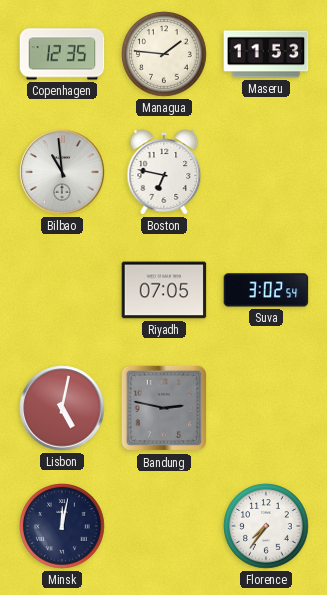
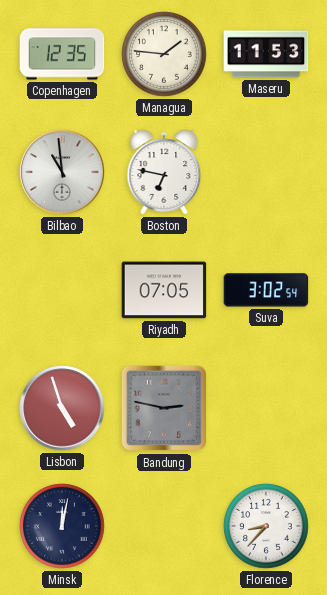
Lisbon: 5:02 -> 4:57 (62, 408)
Florence: 7:36 -> 8:37 (266, 526)
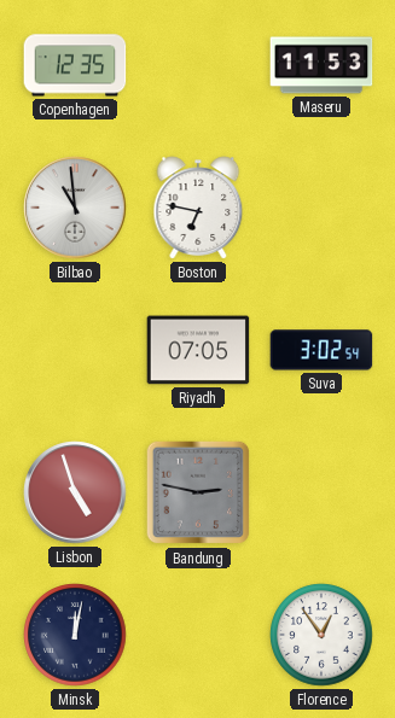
Managua: 1:46 -> none (164, 54)
Florence: 8:37 -> 12:54 (321, 635)
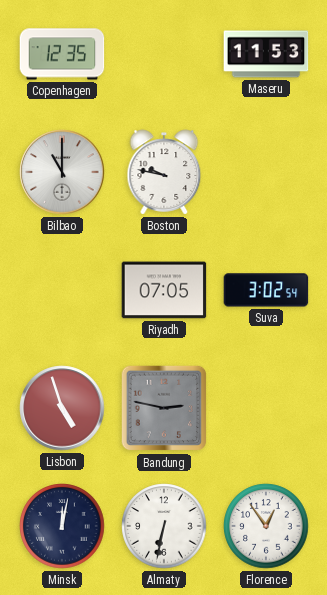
Bilbao: 10:59 -> 11:00 (62, 172)
Boston: 6:47 -> 9:47 (164, 172)
Almaty: none -> 6:32 (164, 526)
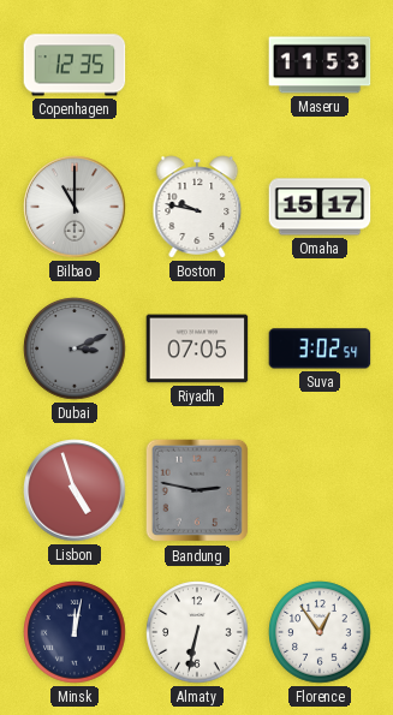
Omaha: none -> 15:17 (320, 207)
Dubai: none -> 3:11 (75, 348)
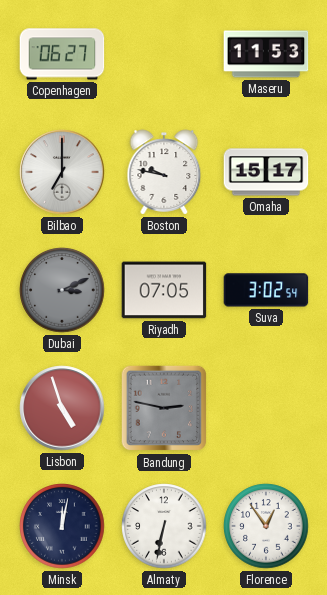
Copenhagen: 12:35 -> 06:27 (62, 54)
Bilbao: 11:00 -> 7:00 (62, 172)
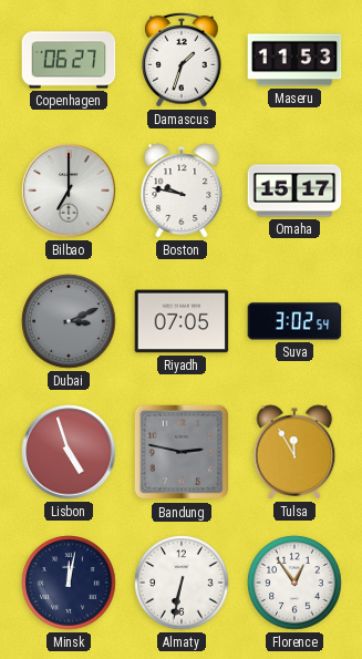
Damascus: none -> 1:33 (182, 60)
Tulsa: none -> 11:55 (294, 452)
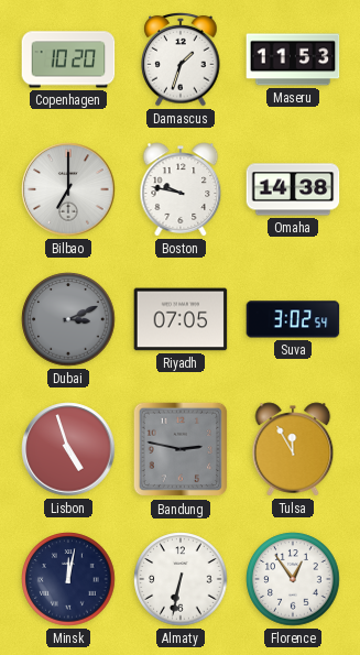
Copenhagen: 06:27 -> 10:20 (68, 59)
Omaha: 15:17 -> 14:38 (293, 189)
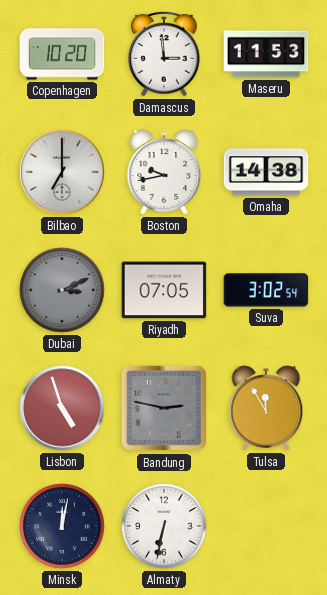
Damascus: 1:33 -> 2:59 (164, 54)
Boston: 9:47 -> 9:43 (164, 172)
Florence: 12:54 -> none (293, 579)
